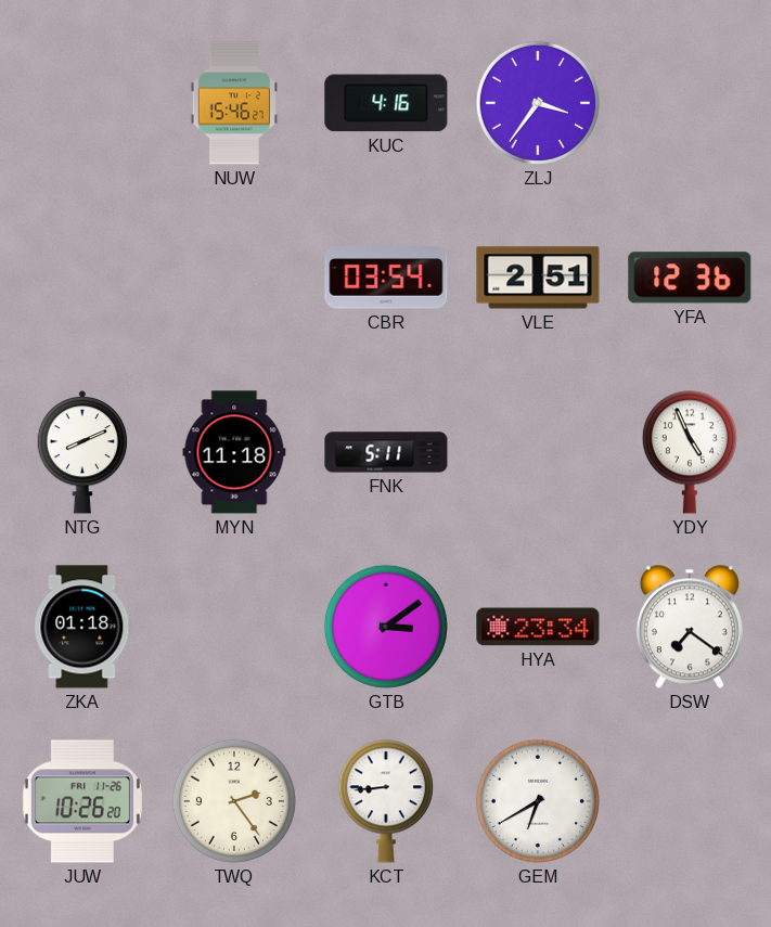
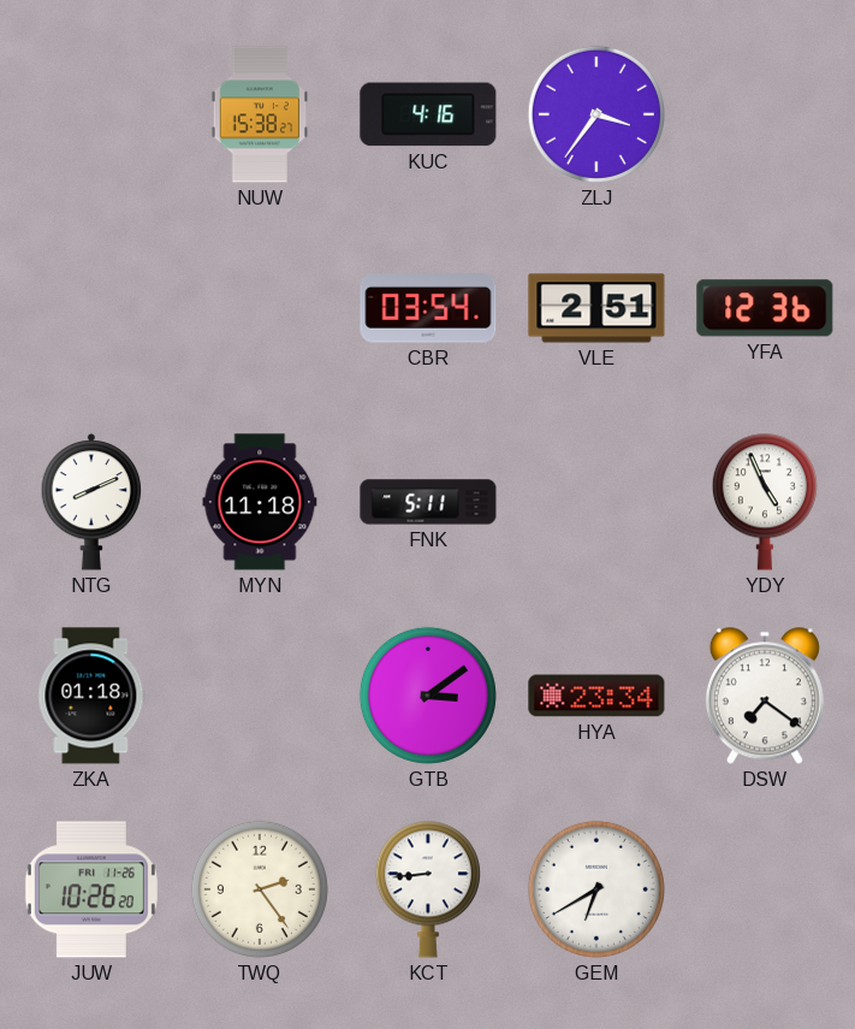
NUW: 15:46 -> 15:38 (259, 114)
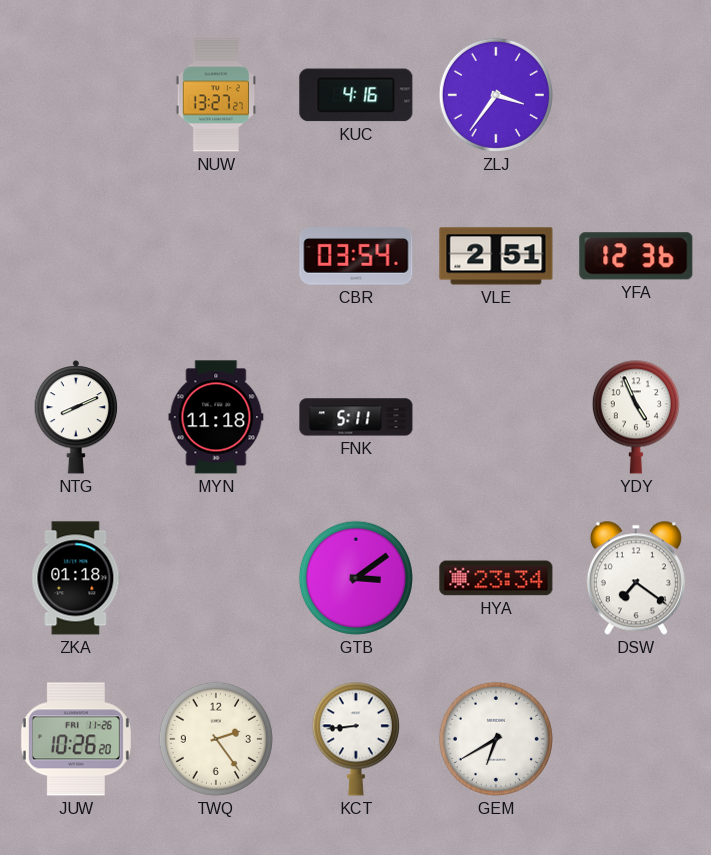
NUW: 15:38 -> 13:27 (215, 95)
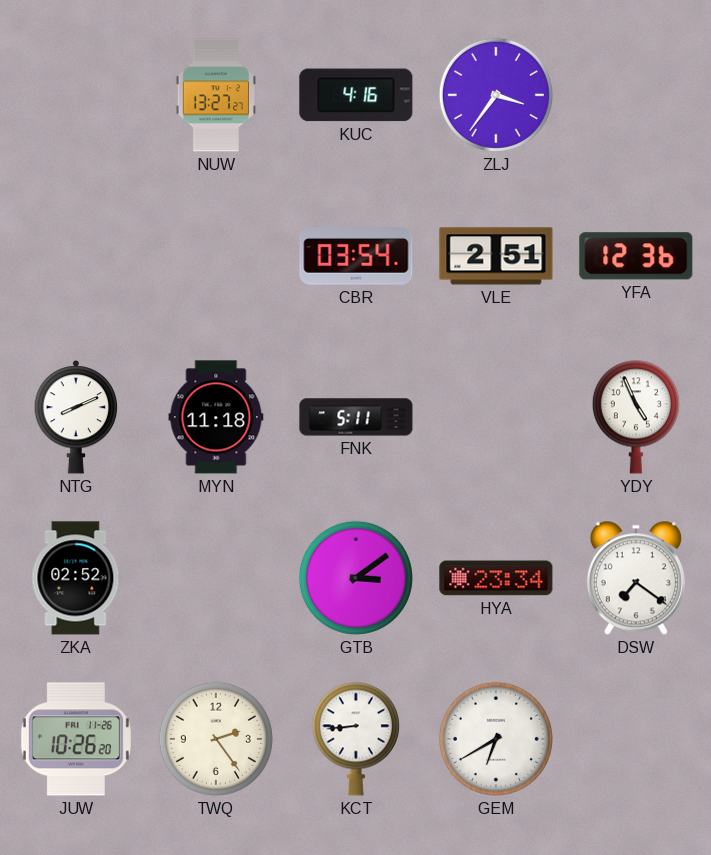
ZKA: 01:18 -> 02:52 (76, 578)
